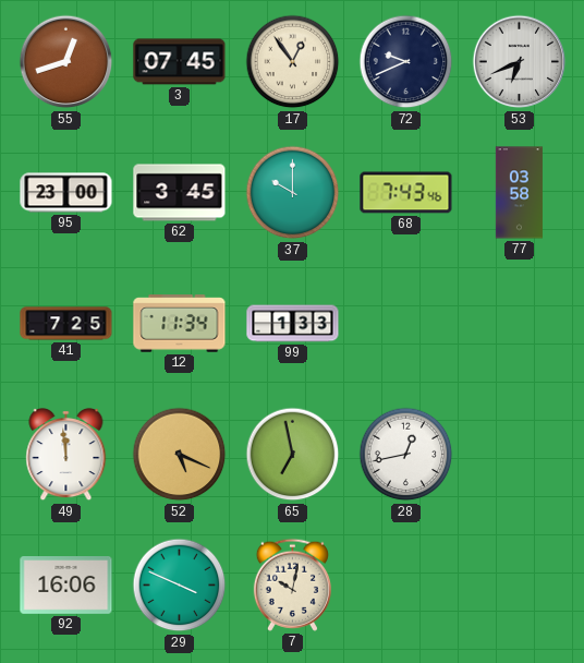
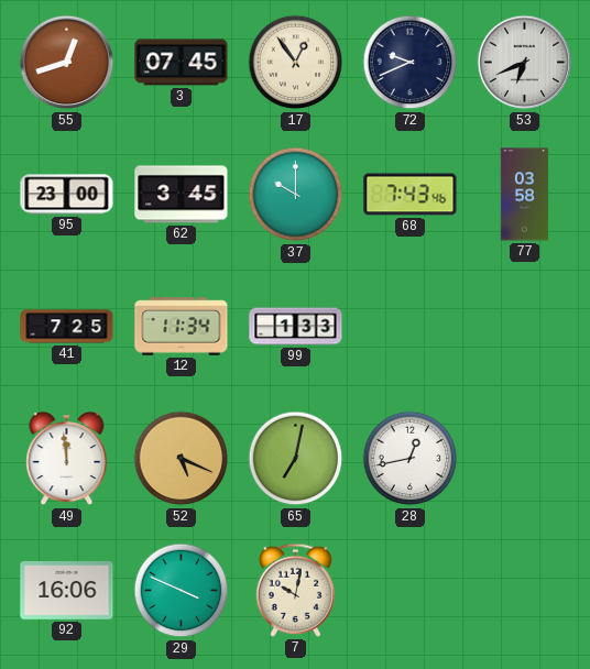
65: 6:58 -> 7:02 (296, 459)
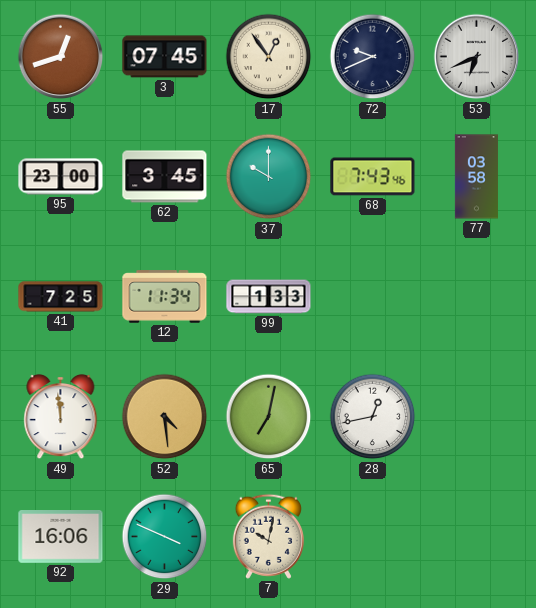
52: 5:19 -> 4:29 (165, 417)
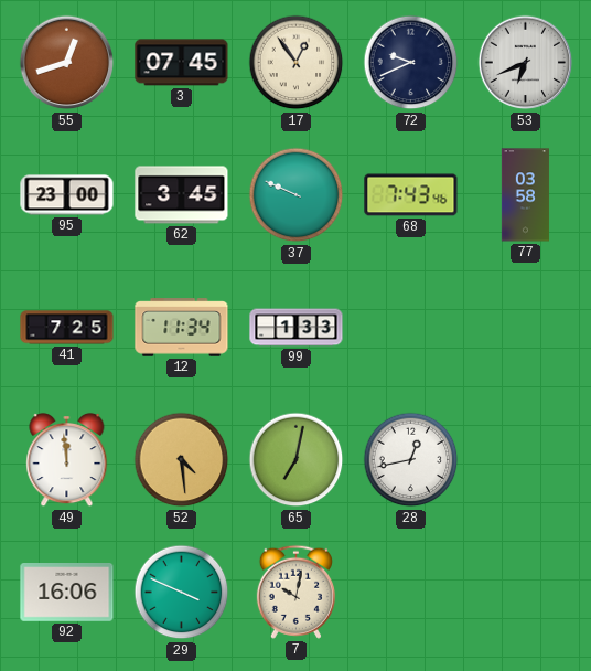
37: 10:00 -> 9:49 (297, 195)
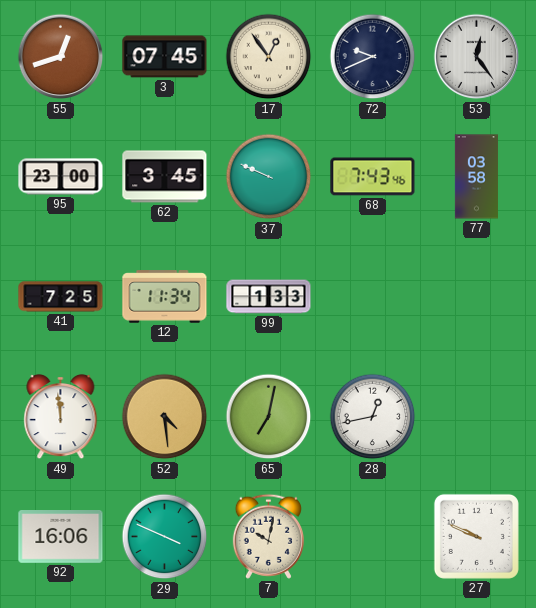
53: 6:41 -> 12:24 (477, 57)
27: none -> 9:49 (476, 536)
